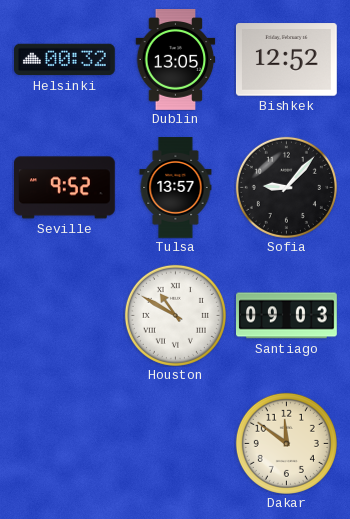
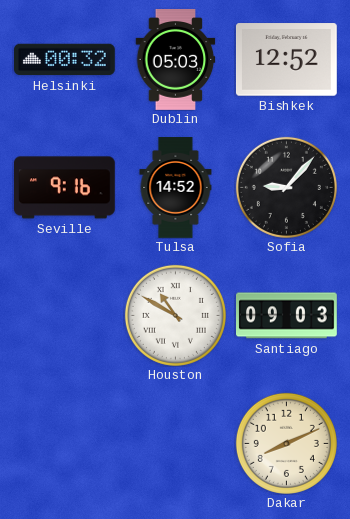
Dublin: 13:05 -> 05:03 (176, 60)
Seville: 9:52 -> 9:16 (65, 188)
Tulsa: 13:57 -> 14:52 (176, 188)
Dakar: 11:51 -> 8:11 (286, 443)
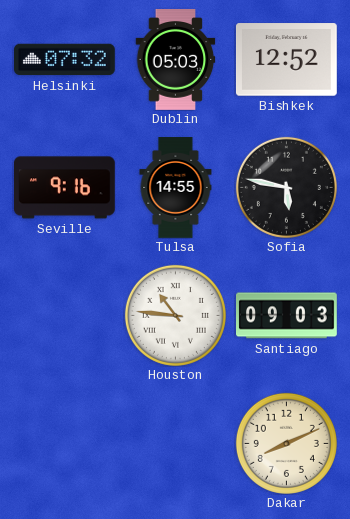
Helsinki: 00:32 -> 07:32 (65, 60)
Tulsa: 14:52 -> 14:55 (176, 188)
Sofia: 9:07 -> 5:47 (286, 187)
Houston: 10:50 -> 10:46 (175, 315)
